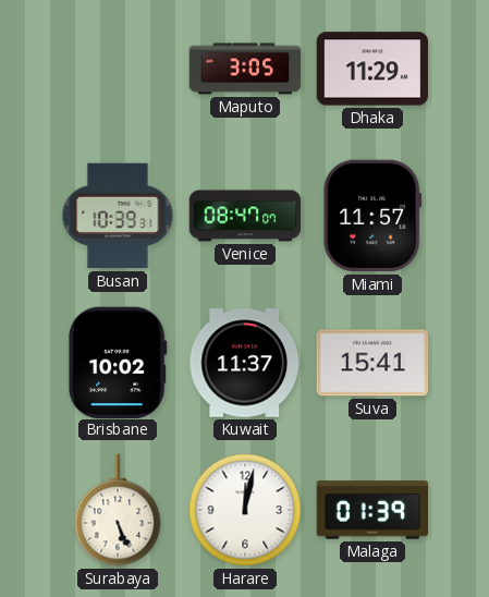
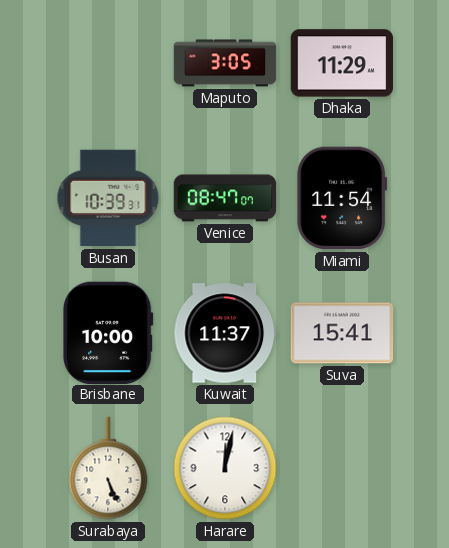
Miami: 11:57 -> 11:54 (342, 198)
Brisbane: 10:02 -> 10:00 (109, 332)
Malaga: 01:39 -> none (372, 510)
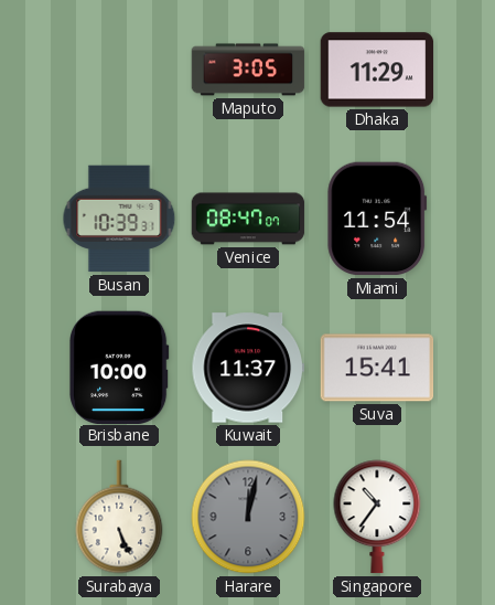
Harare dial: white -> grey (248, 517)
Singapore: none -> 10:36 (377, 517)
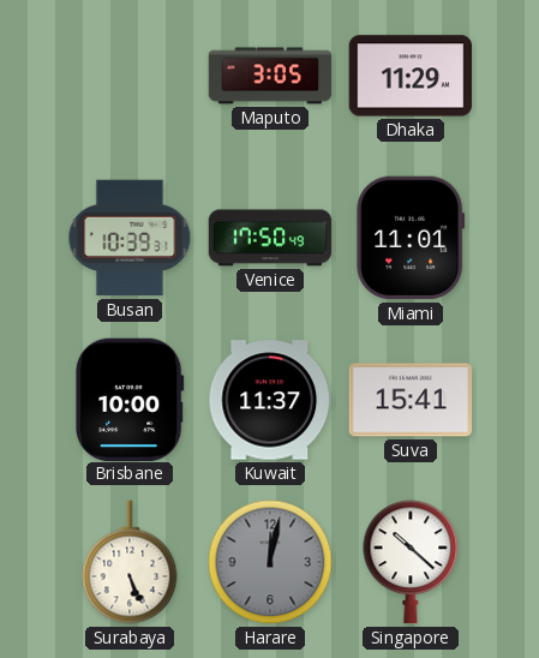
Venice: 08:47 -> 17:50 (270, 238)
Miami: 11:54 -> 11:01 (411, 238)
Singapore: 10:36 -> 10:22 (411, 562)
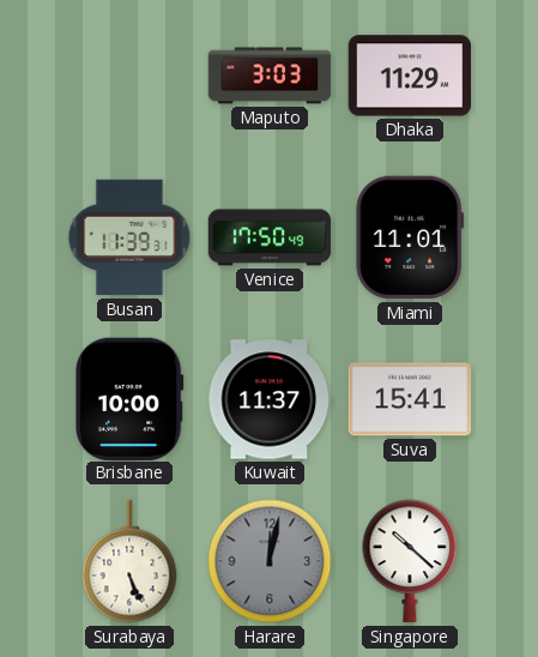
Maputo: 3:05 -> 3:03 (270, 76)
Busan: 10:39 -> 11:39 (129, 237)
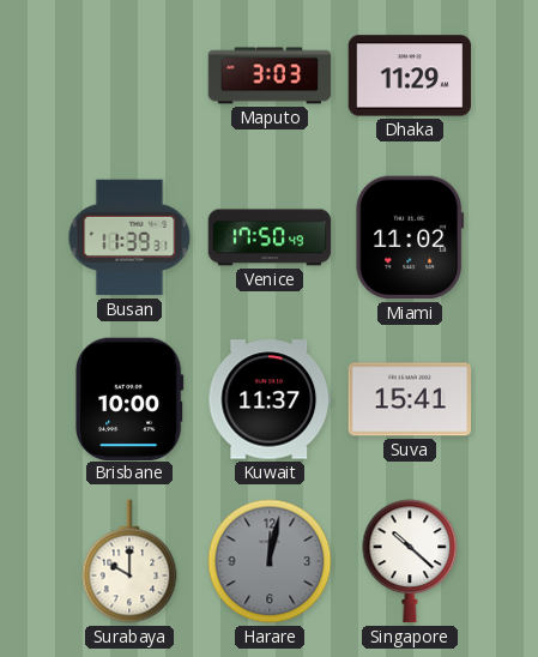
Miami: 11:01 -> 11:02 (410, 237)
Surabaya: 5:26 -> 10:00 (129, 561)
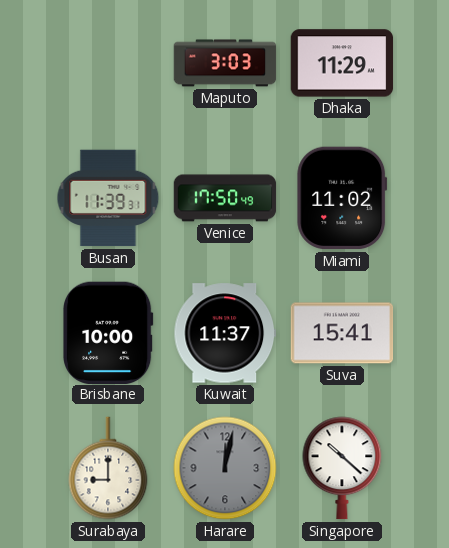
Surabaya: 10:00 -> 9:00 (108, 468)
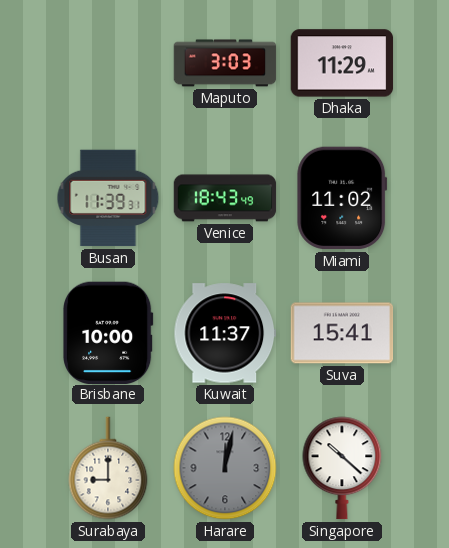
Venice: 17:50 -> 18:43 (225, 198)
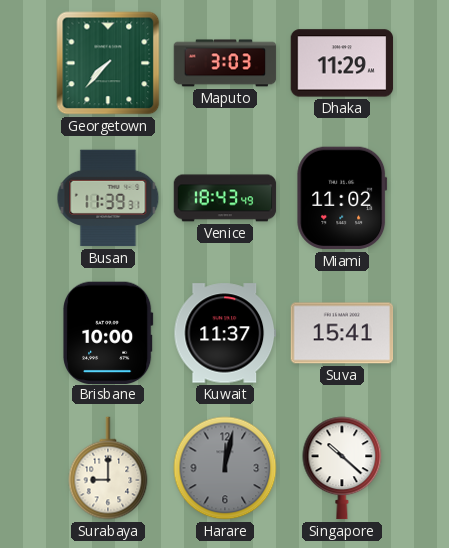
Georgetown: none -> 7:37 (108, 63)
